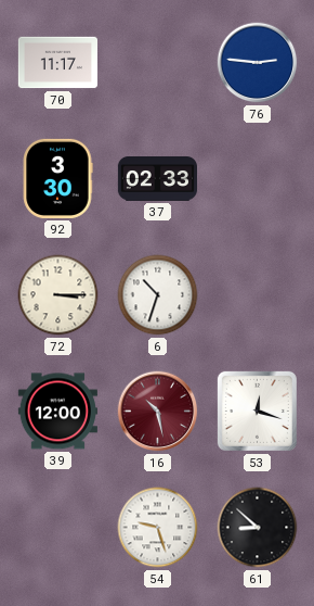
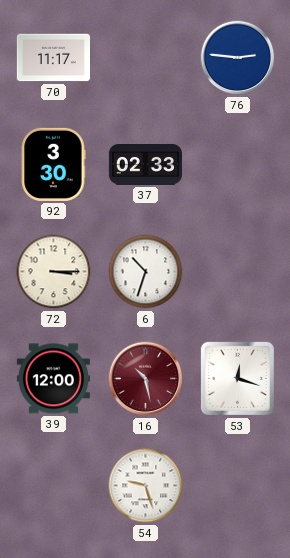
61: 8:52 -> none (258, 528)
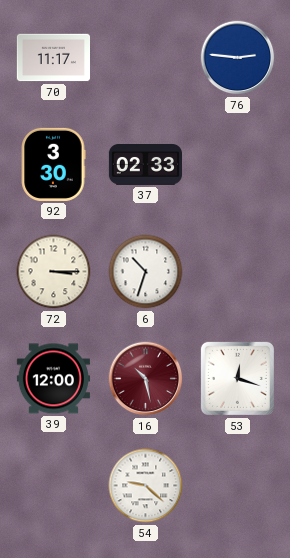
54: 9:27 -> 9:22 (146, 486)
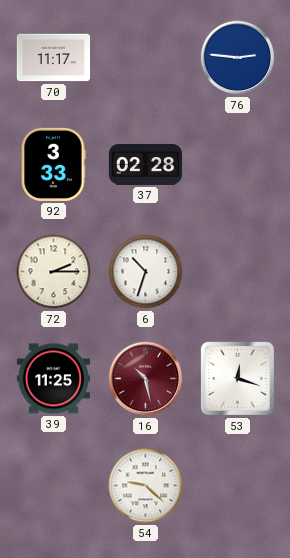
92: 3:30 -> 3:33 (53, 164)
37: 02:33 -> 02:28 (145, 165)
72: 3:15 -> 2:15 (54, 272)
39: 12:00 -> 11:25 (53, 379)
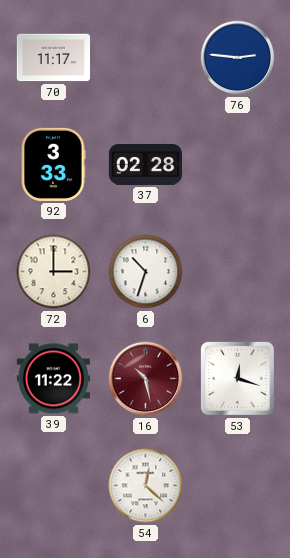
72: 2:15 -> 3:00 (54, 272)
39: 11:25 -> 11:22 (53, 379)
54: 9:22 -> 12:22 (146, 486)
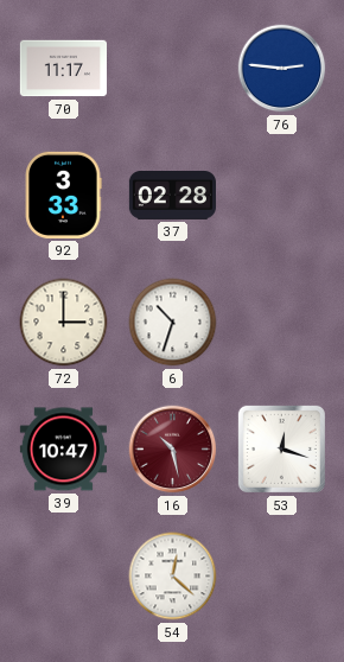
39: 11:22 -> 10:47 (63, 450)
